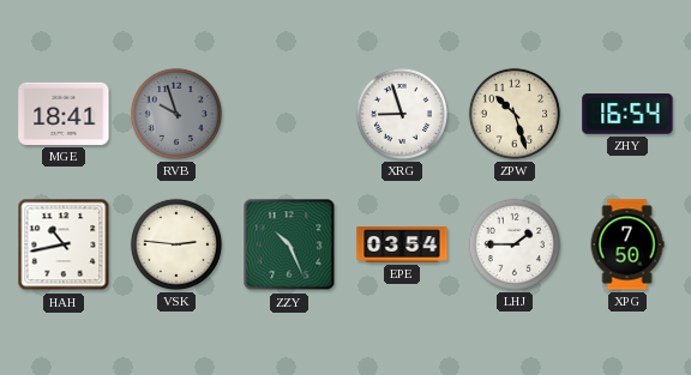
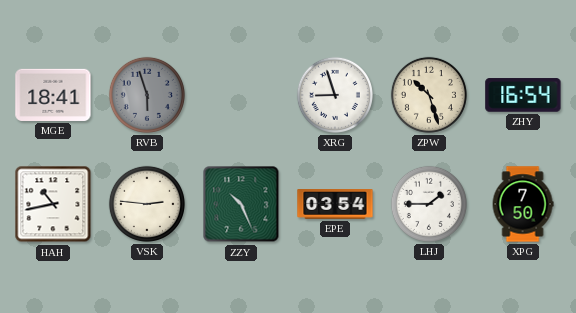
RVB: 9:57 -> 5:57 (147, 95)
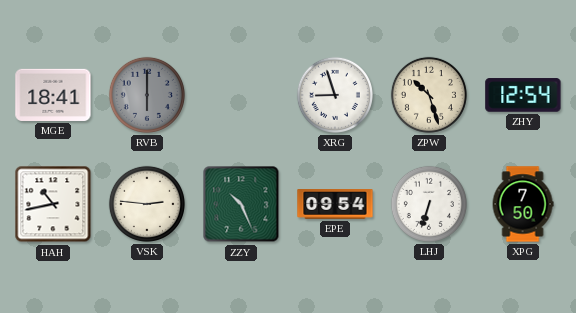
RVB: 5:57 -> 6:00 (147, 95)
ZHY: 16:54 -> 12:54 (523, 95)
EPE: 03:54 -> 09:54 (335, 205)
LHJ: 1:45 -> 6:33 (429, 204)
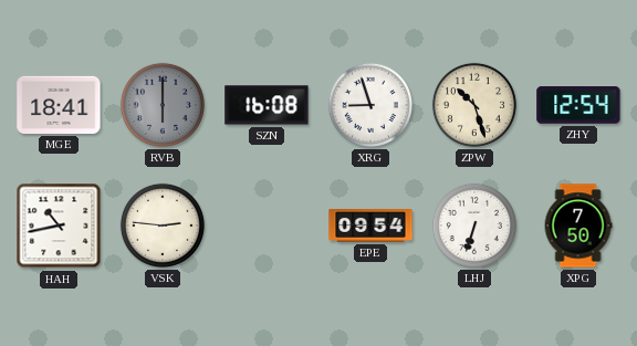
SZN: none -> 16:08 (267, 105)
ZZY: 10:26 -> none (241, 204)
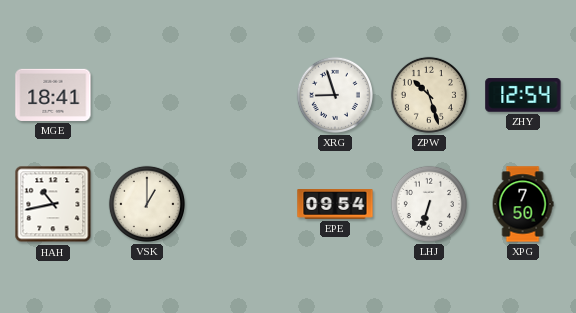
RVB: 6:00 -> none (163, 105)
SZN: 16:08 -> none (267, 105)
VSK: 2:46 -> 1:00 (147, 204)
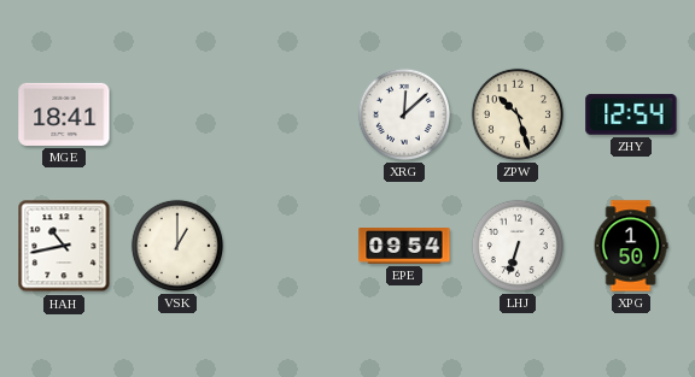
XRG: 8:57 -> 12:08 (404, 114)
XPG: 7:50 -> 1:50 (631, 246)
